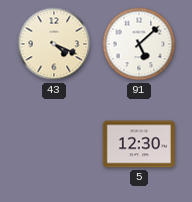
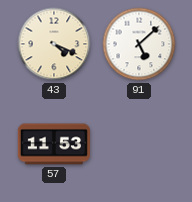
57: none -> 11:53 (53, 144)
5: 12:30 -> none (139, 144)
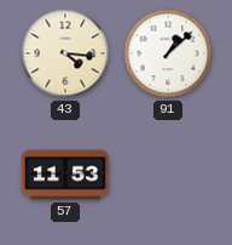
43: 4:19 -> 4:16 (65, 53)
91: 5:08 -> 1:08 (168, 53)
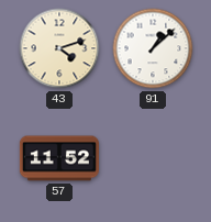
43: 4:16 -> 4:12 (59, 48)
57: 11:53 -> 11:52 (58, 158)
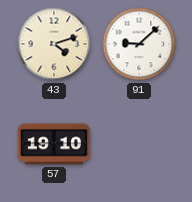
91: 1:08 -> 9:08 (139, 44)
57: 11:52 -> 19:10 (53, 144)
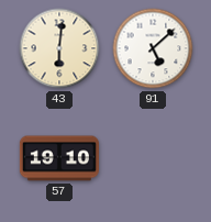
43: 4:12 -> 6:01 (59, 48)
91: 9:08 -> 5:08 (153, 48)
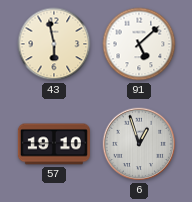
43: 6:01 -> 5:58 (54, 44)
6: none -> 12:57 (139, 144)
